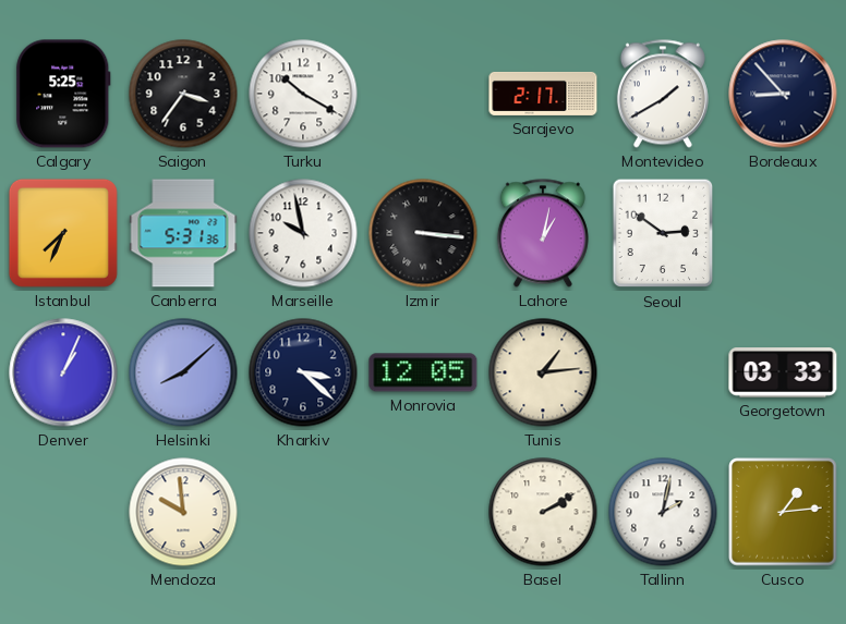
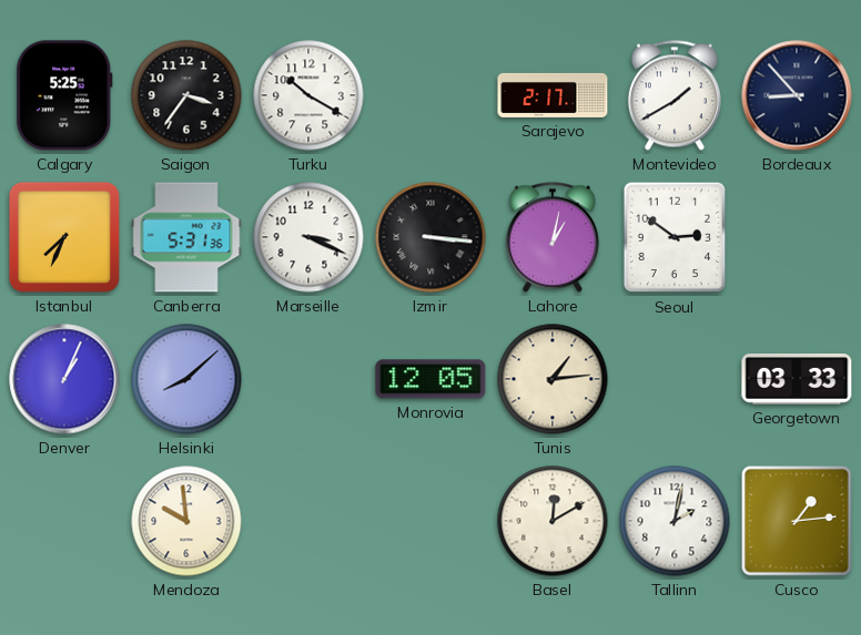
Marseille: 9:58 -> 3:19 (308, 237)
Kharkiv: 3:22 -> none (303, 372)
Basel: 2:10 -> 12:10 (553, 521)
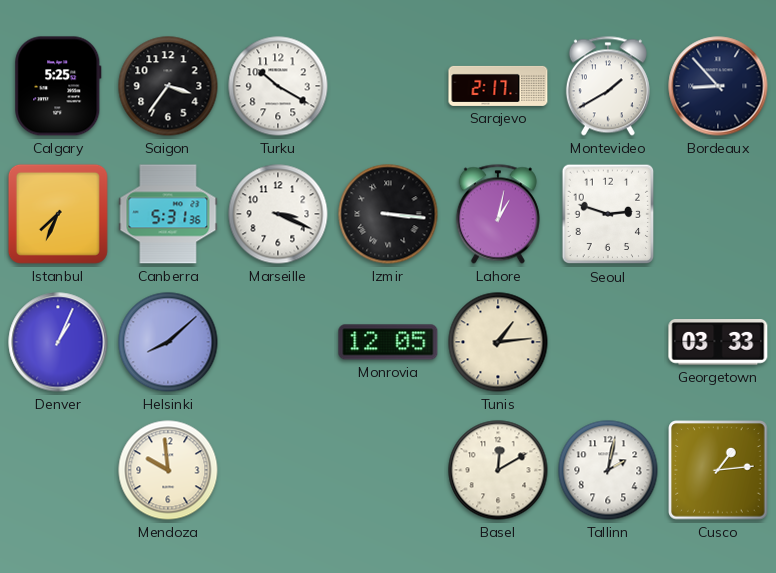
Seoul: 2:51 -> 2:48 (608, 214)
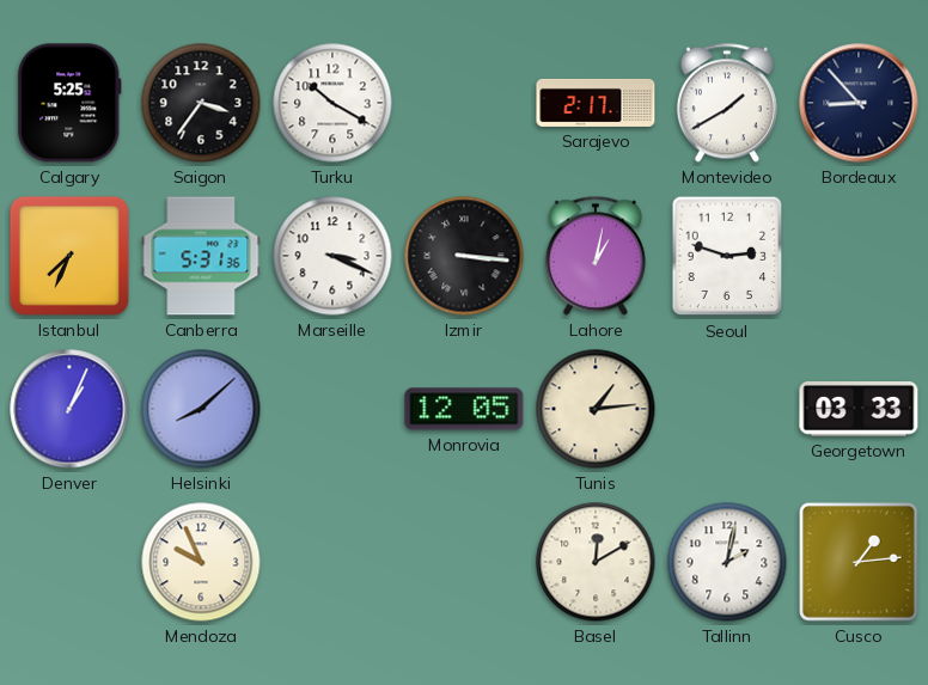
Mendoza: 9:59 -> 9:56 (201, 562)
